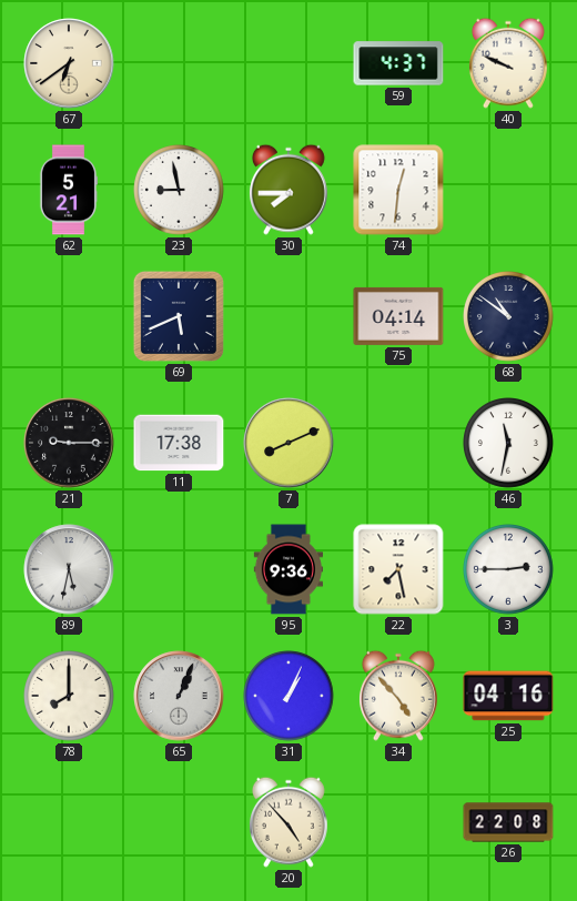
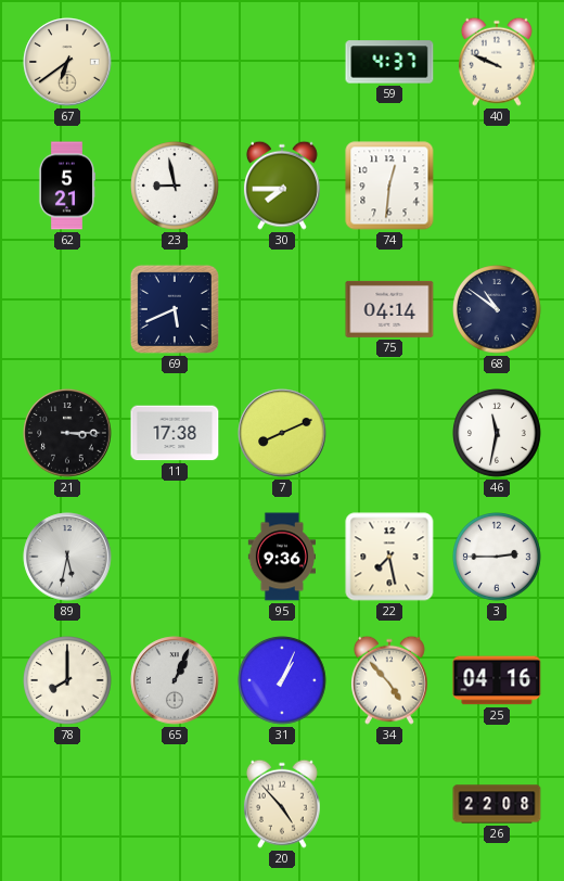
21: 9:15 -> 3:15 (67, 433)
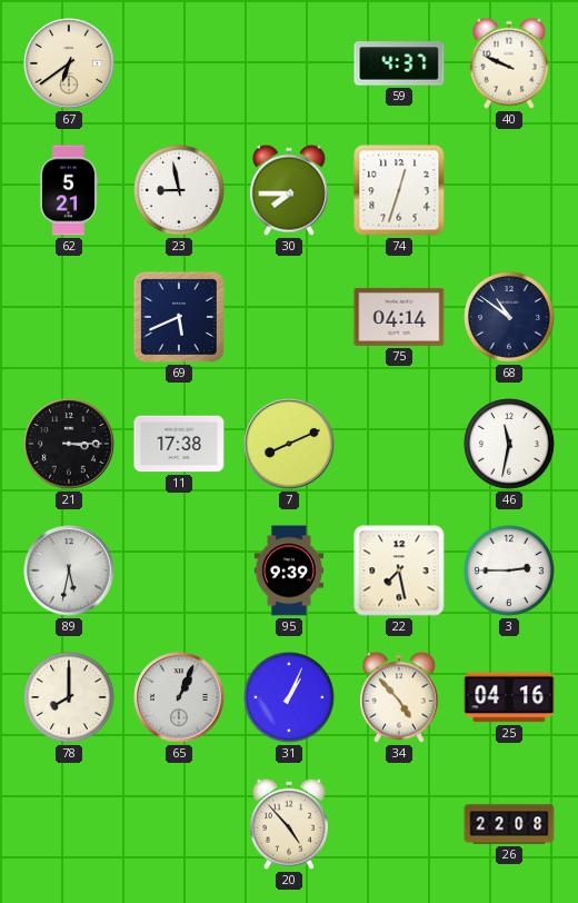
74: 12:31 -> 12:33 (399, 190)
95: 9:36 -> 9:39 (288, 570)
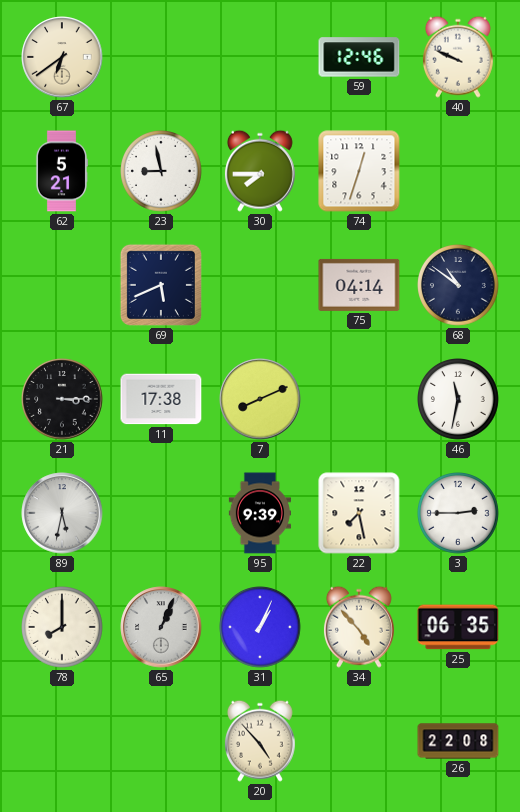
59: 4:37 -> 12:46 (359, 57)
25: 04:16 -> 06:35 (458, 627)
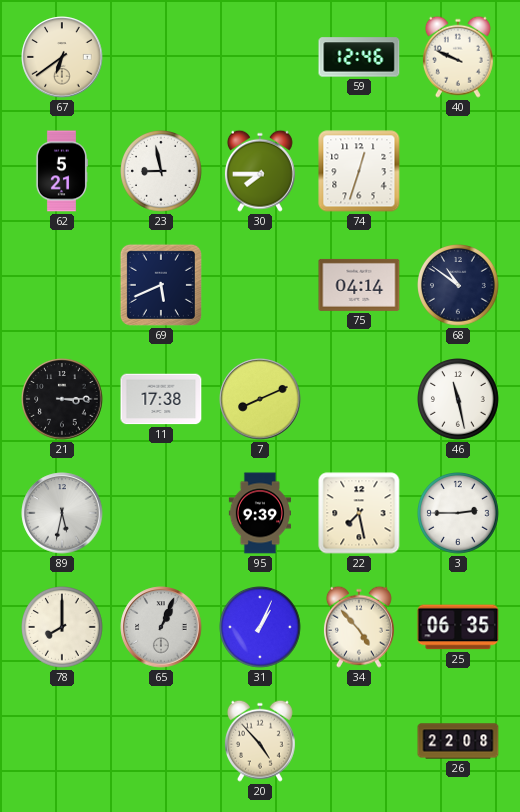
46: 11:32 -> 11:28 (459, 400)
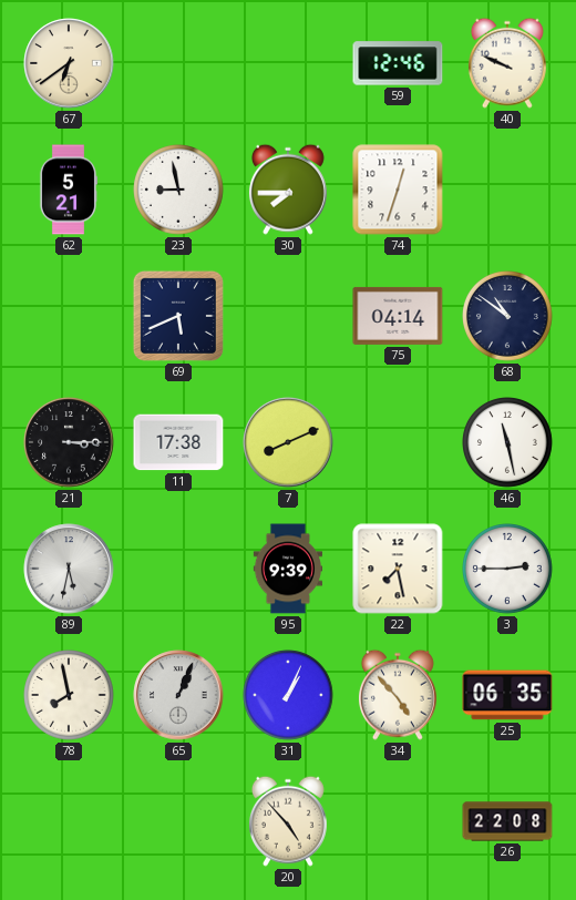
78: 8:00 -> 7:58 (70, 696)
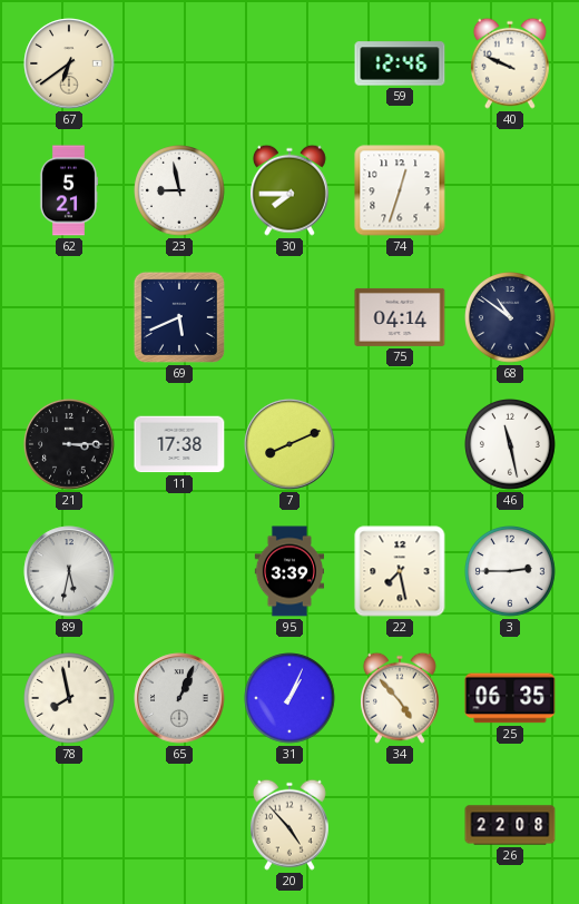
95: 9:39 -> 3:39 (288, 571)
